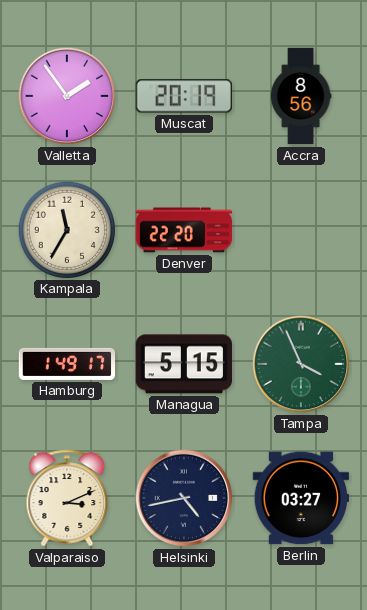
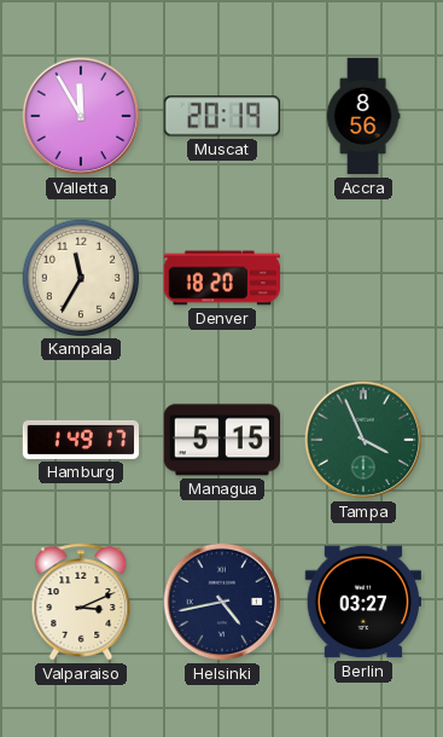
Valletta: 1:54 -> 11:55 (81, 116)
Denver: 22:20 -> 18:20 (222, 278)
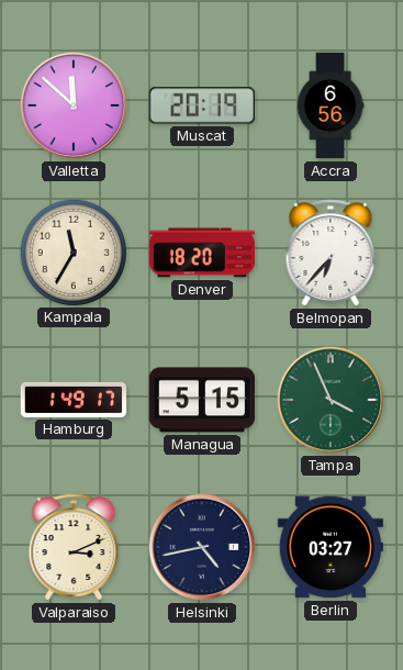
Valletta: 11:55 -> 11:52 (74, 105)
Accra: 8:56 -> 6:56 (331, 105)
Belmopan: none -> 6:37 (331, 253)
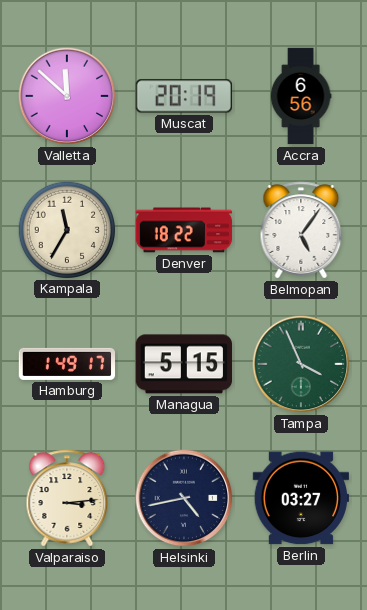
Denver: 18:20 -> 18:22 (184, 230)
Belmopan: 6:37 -> 5:06 (301, 230)
Valparaiso: 3:11 -> 3:14 (67, 498)
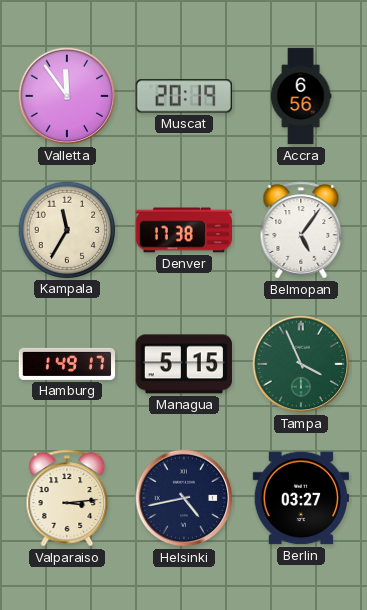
Valletta: 11:52 -> 11:54 (67, 96)
Denver: 18:22 -> 17:38 (184, 230)
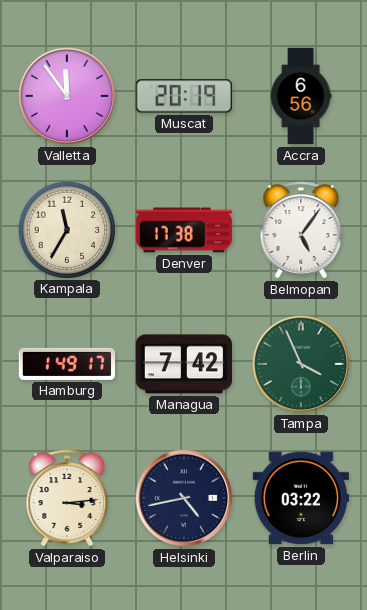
Managua: 5:15 -> 7:42 (183, 364)
Berlin: 03:27 -> 03:22 (300, 498)
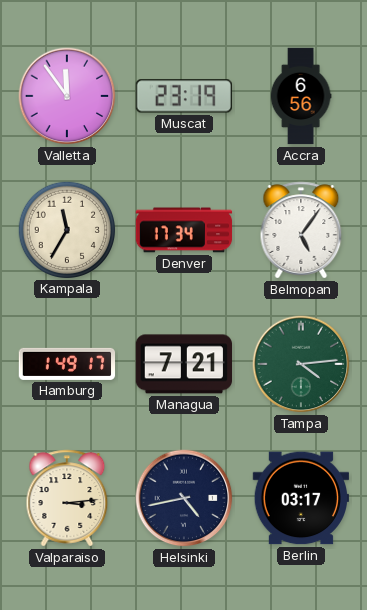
Muscat: 20:19 -> 23:19 (183, 96)
Denver: 17:38 -> 17:34 (184, 230)
Managua: 7:42 -> 7:21 (183, 364)
Tampa: 3:56 -> 4:14 (301, 364)
Berlin: 03:22 -> 03:17 (300, 498)
